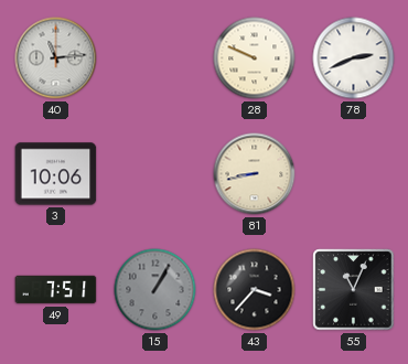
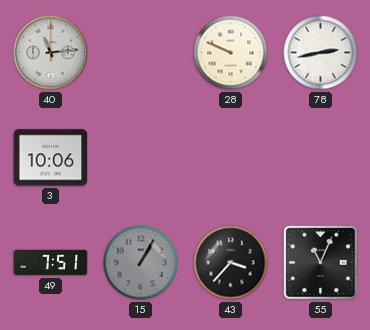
78: 2:41 -> 2:43 (321, 53)
81: 8:43 -> none (255, 174)
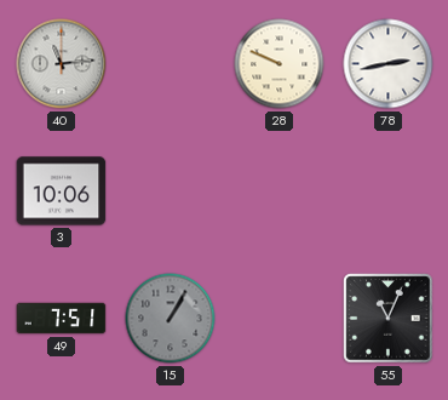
43: 3:37 -> none (231, 263)
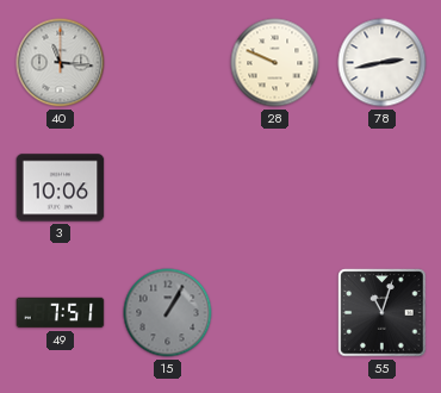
40: 11:14 -> 11:16 (61, 63)
55: 11:04 -> 11:03 (383, 313)
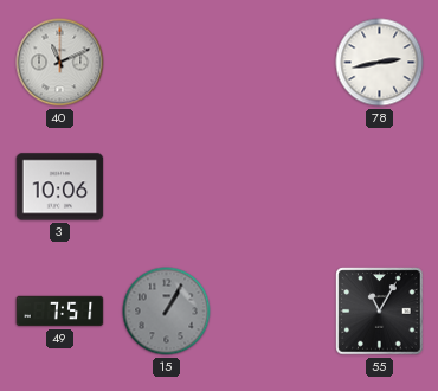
40: 11:16 -> 11:11 (60, 63)
28: 9:49 -> none (275, 63)
55: 11:03 -> 11:05 (380, 312)
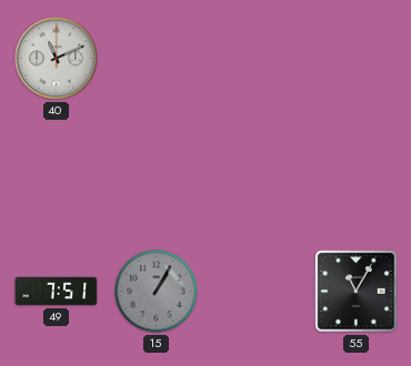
78: 2:43 -> none (380, 63)
3: 10:06 -> none (60, 187)
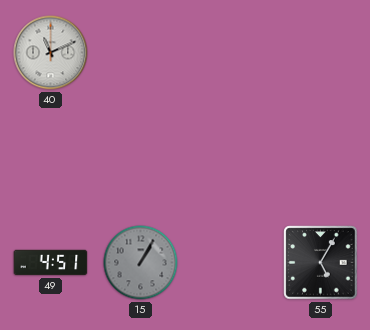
49: 7:51 -> 4:51 (51, 263)
55: 11:05 -> 5:05 (321, 263)
